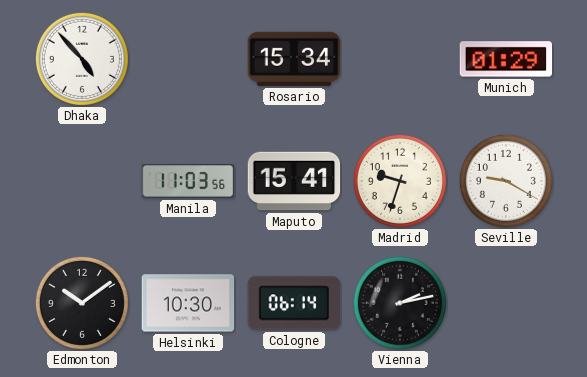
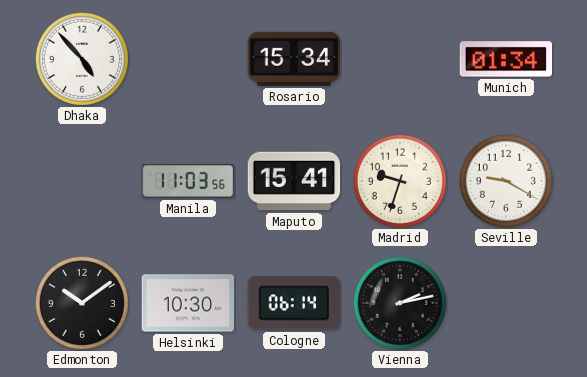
Munich: 01:29 -> 01:34 (506, 59)
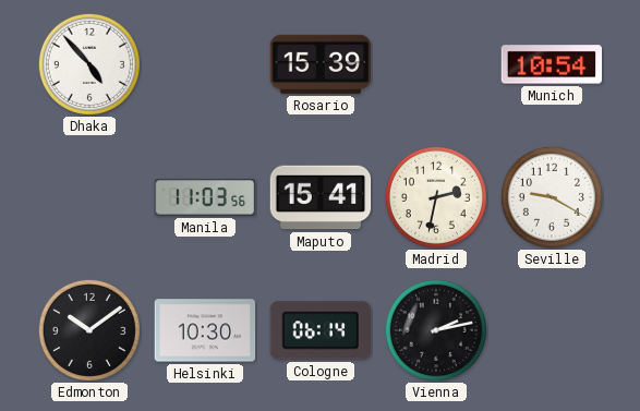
Rosario: 15:34 -> 15:39 (321, 64)
Munich: 01:34 -> 10:54 (552, 64)
Madrid: 9:33 -> 2:32 (436, 197)
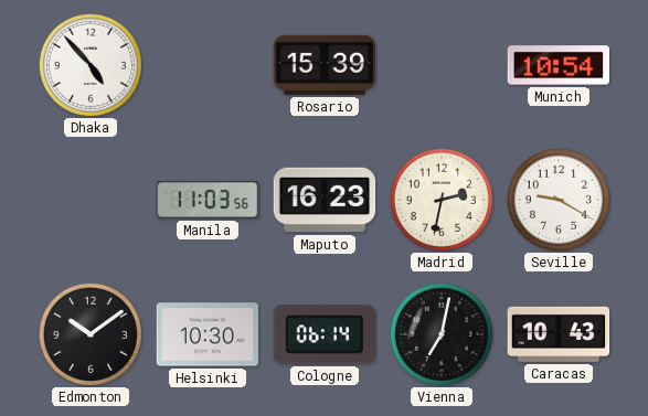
Maputo: 15:41 -> 16:23 (325, 200)
Vienna: 2:13 -> 7:02 (442, 334)
Caracas: none -> 10:43 (559, 334)
